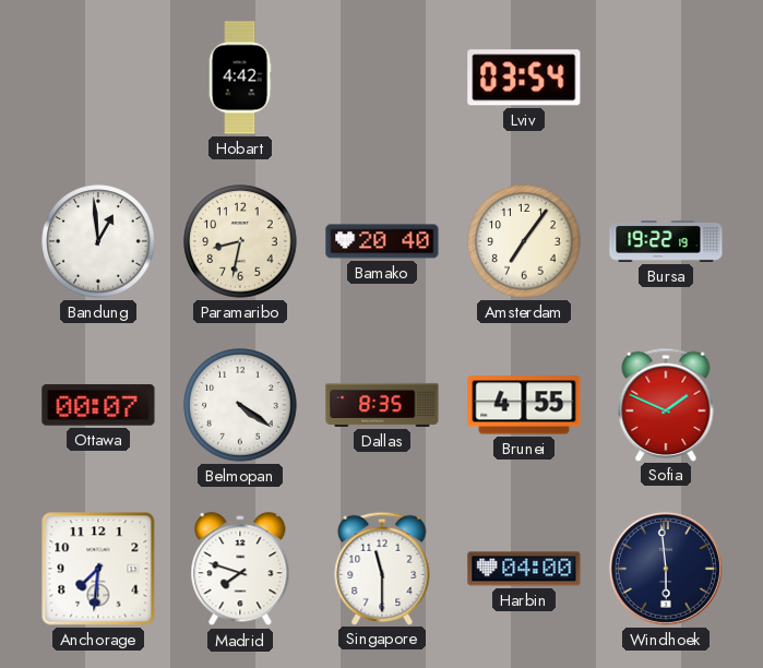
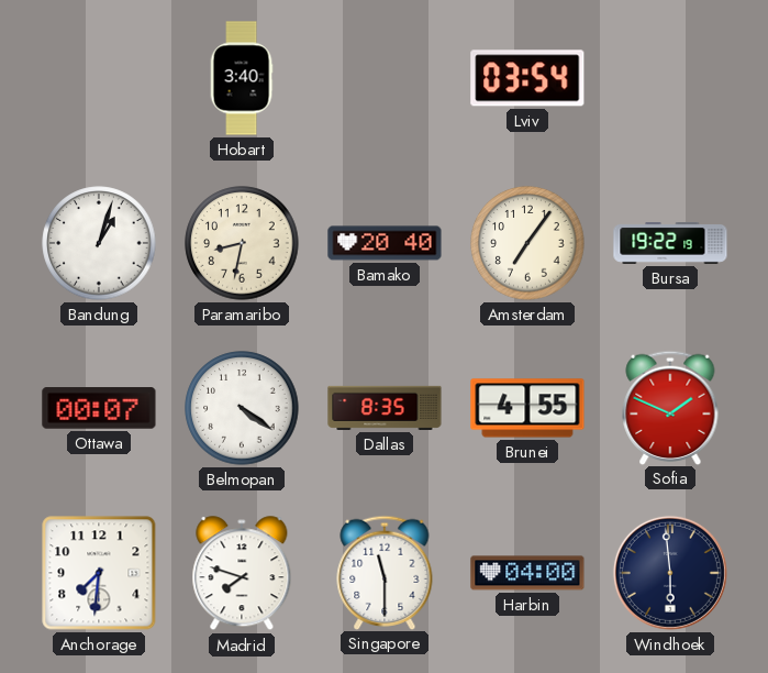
Hobart: 4:42 -> 3:40 (242, 78)
Bandung: 12:59 -> 1:03 (99, 243)
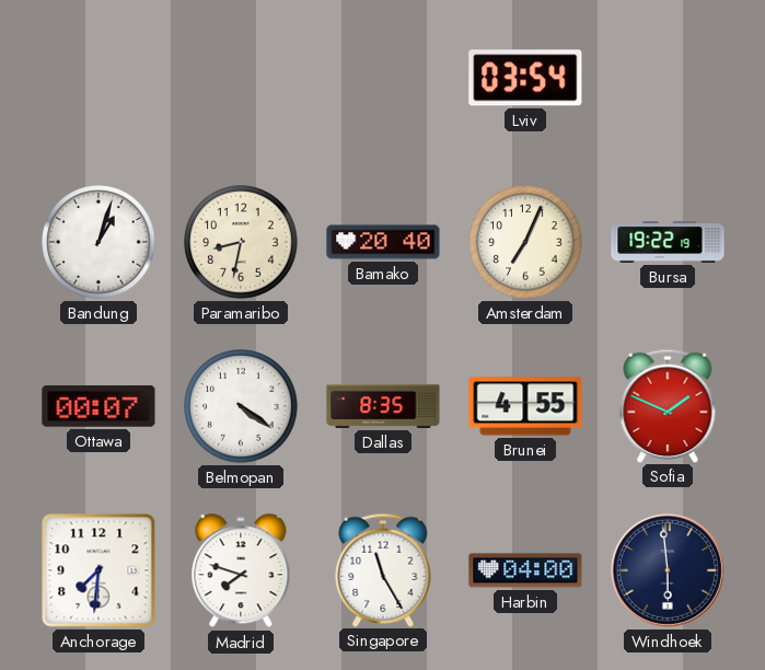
Hobart: 3:40 -> none (242, 78)
Amsterdam: 7:06 -> 7:04 (525, 242)
Singapore: 11:30 -> 11:25 (383, 569)
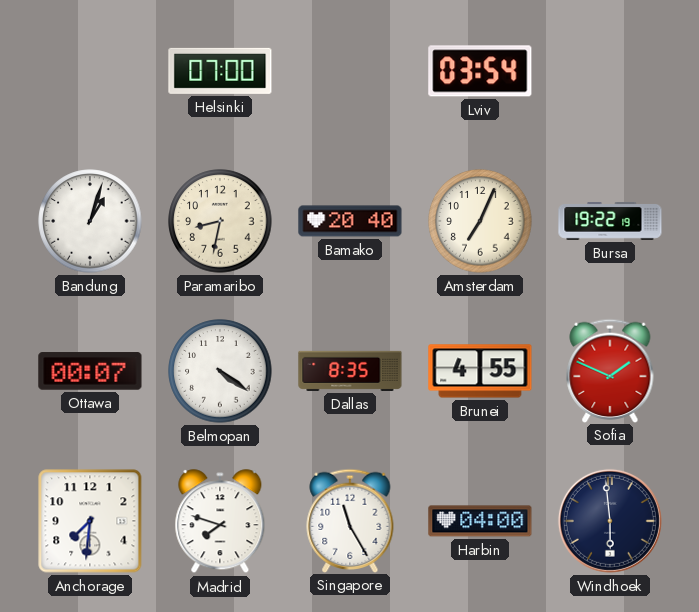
Helsinki: none -> 07:00 (220, 71)
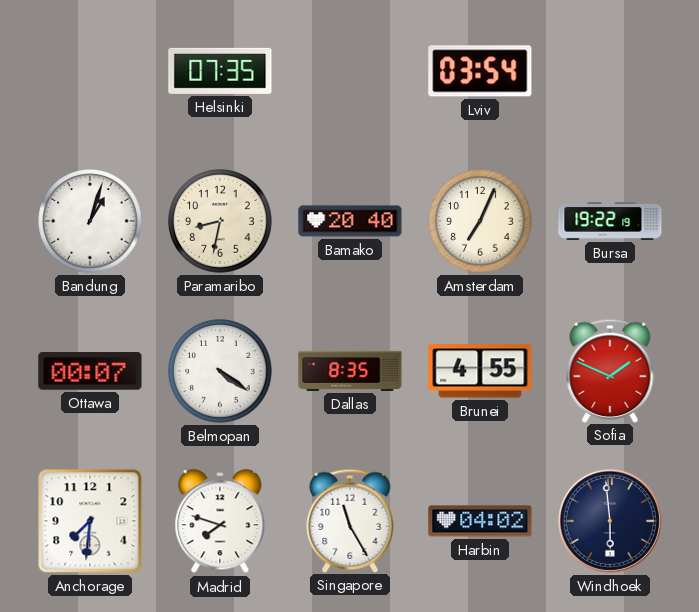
Helsinki: 07:00 -> 07:35 (220, 71)
Harbin: 04:00 -> 04:02 (480, 521)
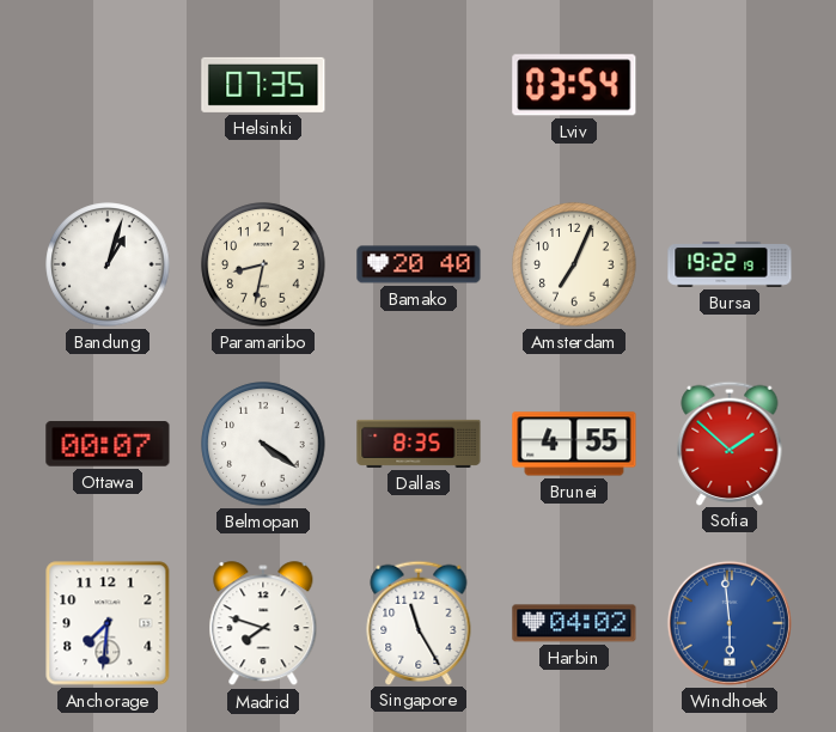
Sofia: 1:49 -> 1:52 (730, 443)
Windhoek dial: navy -> blue (730, 623)
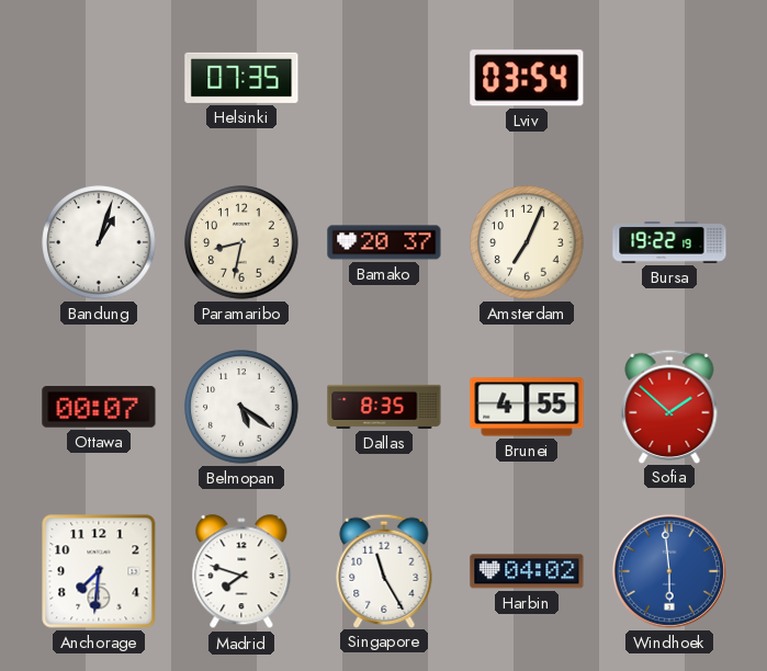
Bamako: 20:40 -> 20:37 (384, 242)
Belmopan: 4:21 -> 5:21 (241, 407)
